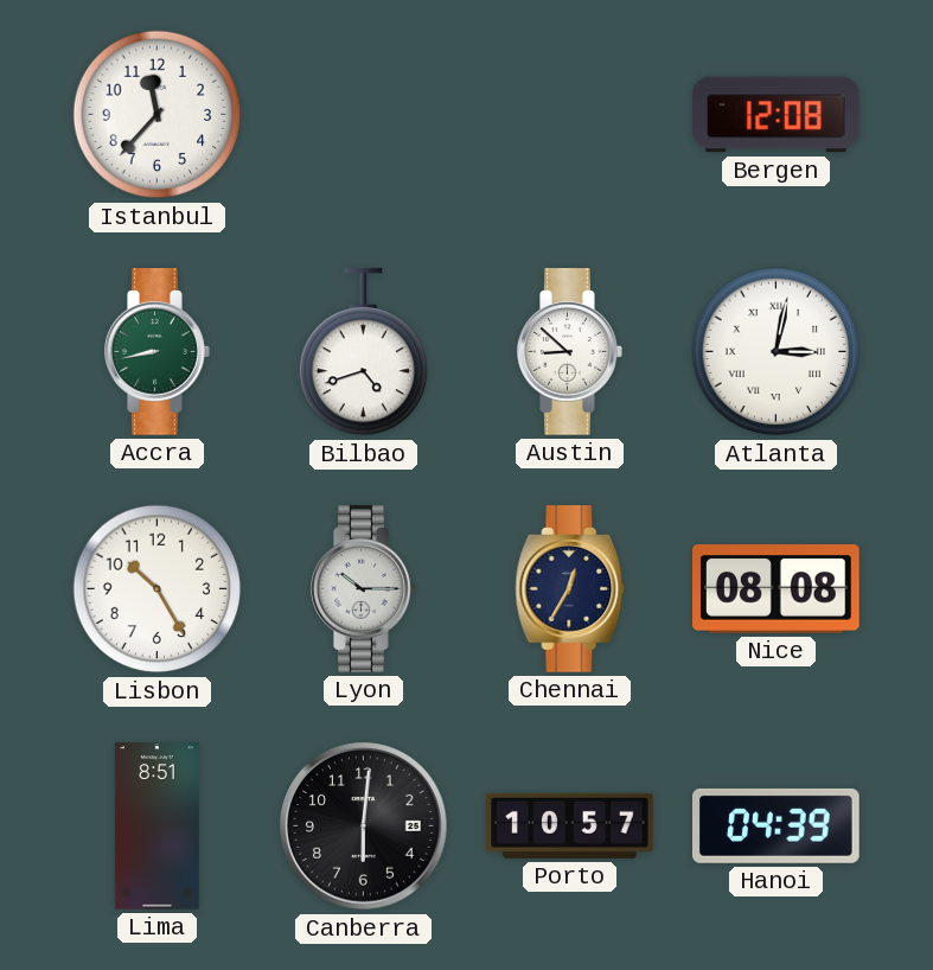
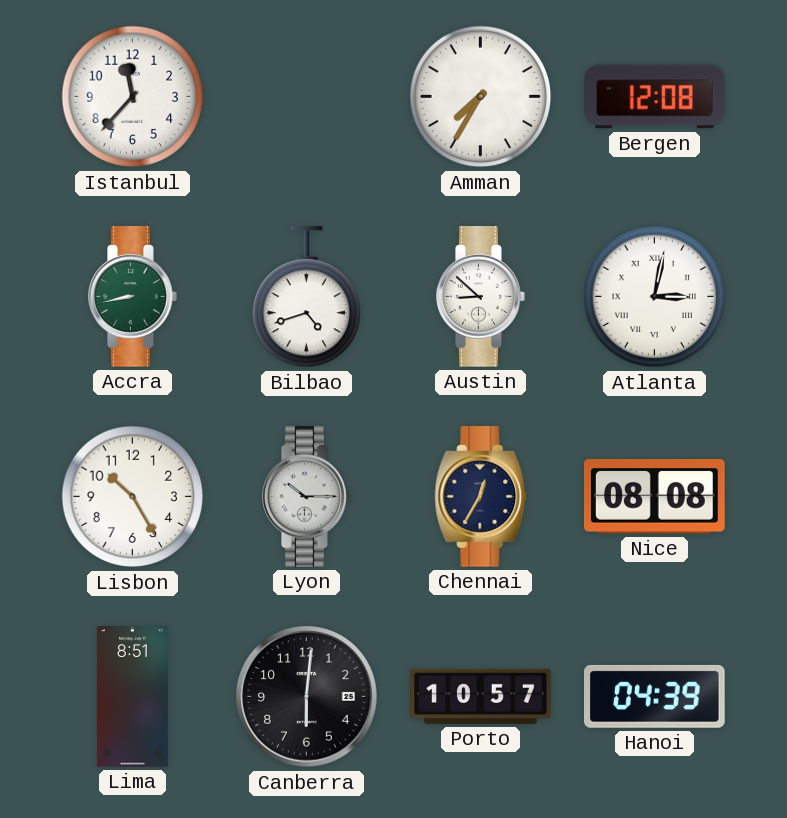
Amman: none -> 7:35 (481, 97)
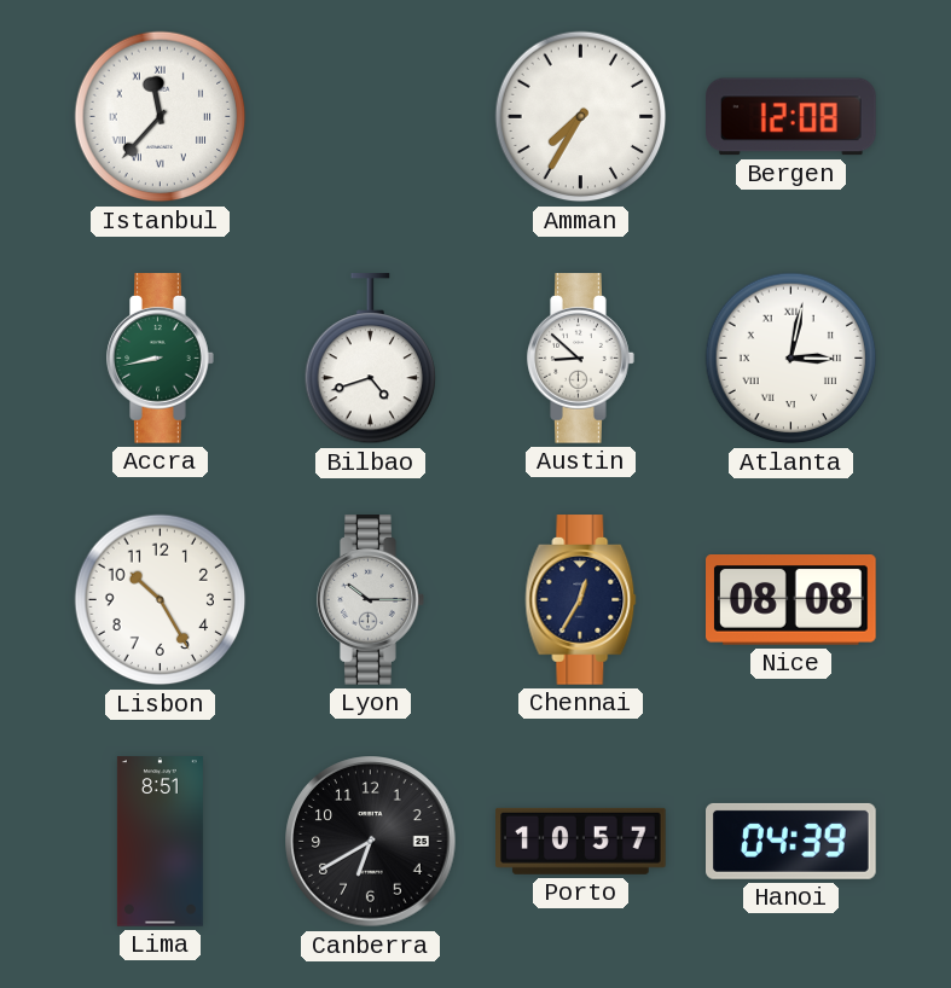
Istanbul numerals: Arabic -> Roman (161, 117)
Canberra: 6:01 -> 6:40 (371, 842)
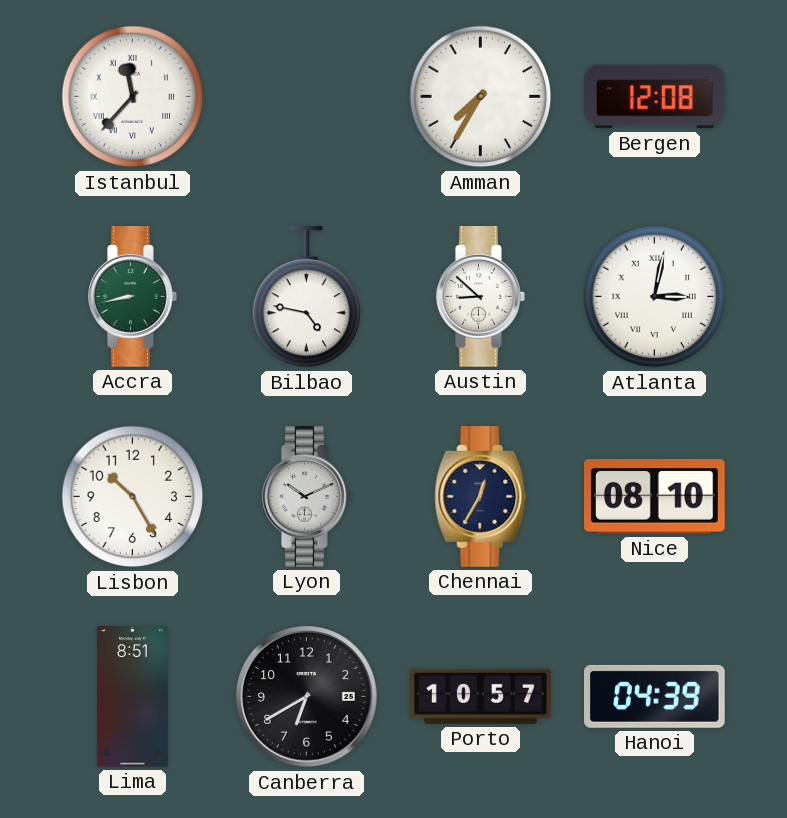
Bilbao: 4:42 -> 4:47 (306, 297)
Lyon: 10:15 -> 10:11 (307, 497)
Nice: 08:08 -> 08:10 (655, 497)
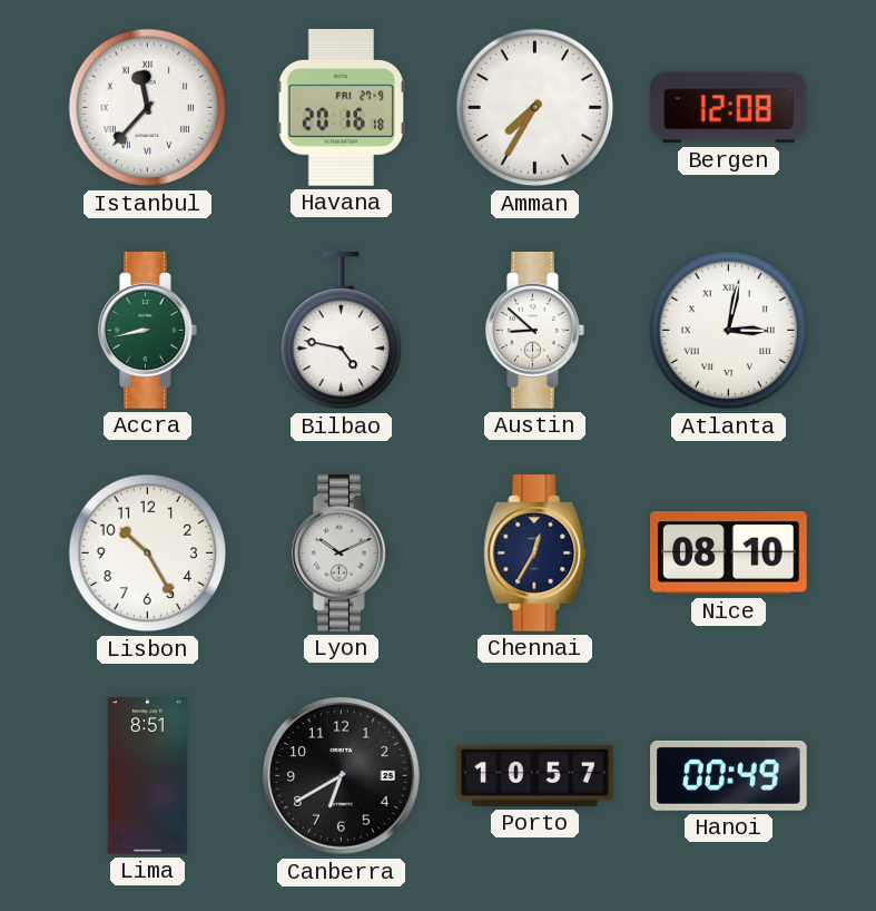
Havana: none -> 20:16 (341, 108)
Hanoi: 04:39 -> 00:49 (729, 775)
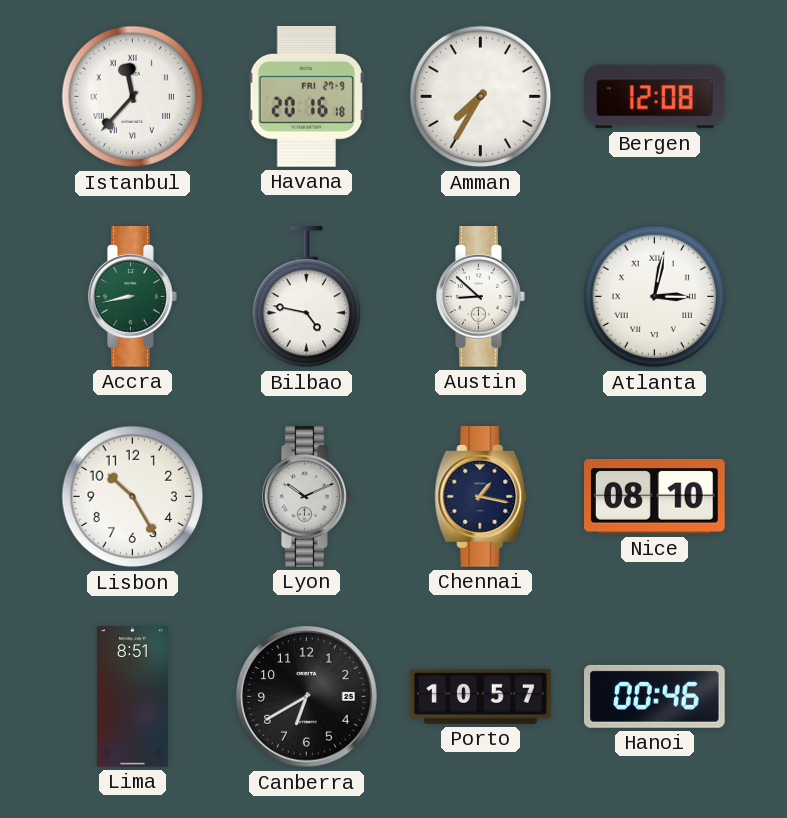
Chennai: 12:35 -> 1:17 (481, 497)
Hanoi: 00:49 -> 00:46 (655, 696)
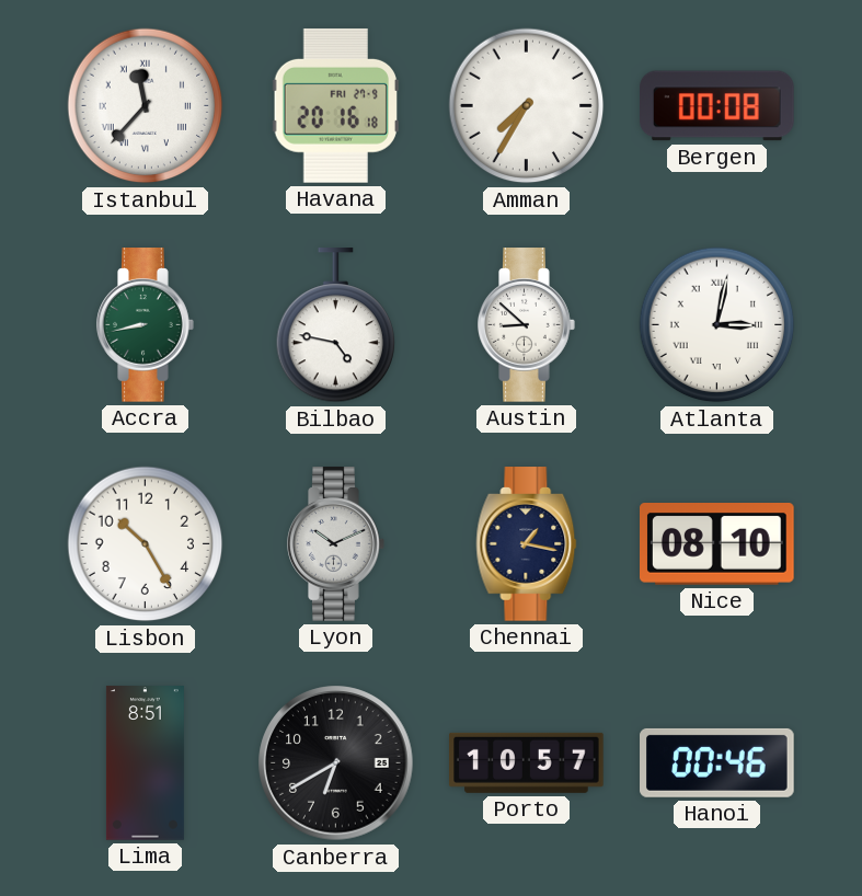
Bergen: 12:08 -> 00:08 (717, 106)
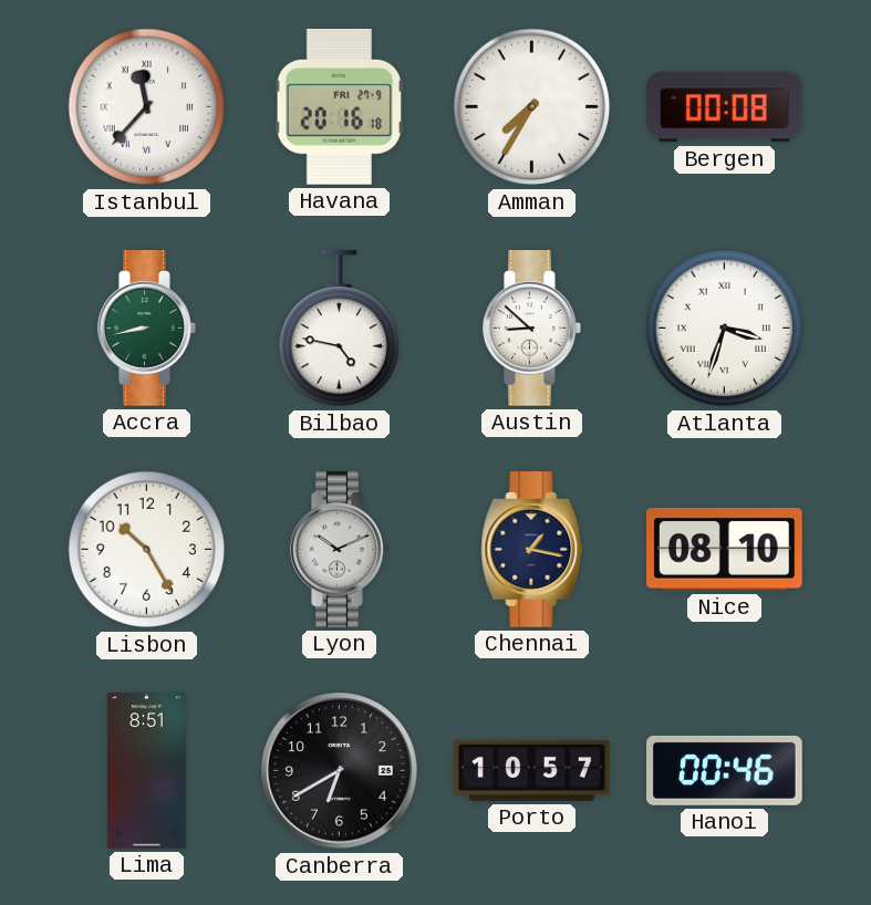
Atlanta: 3:02 -> 3:33 (725, 329)
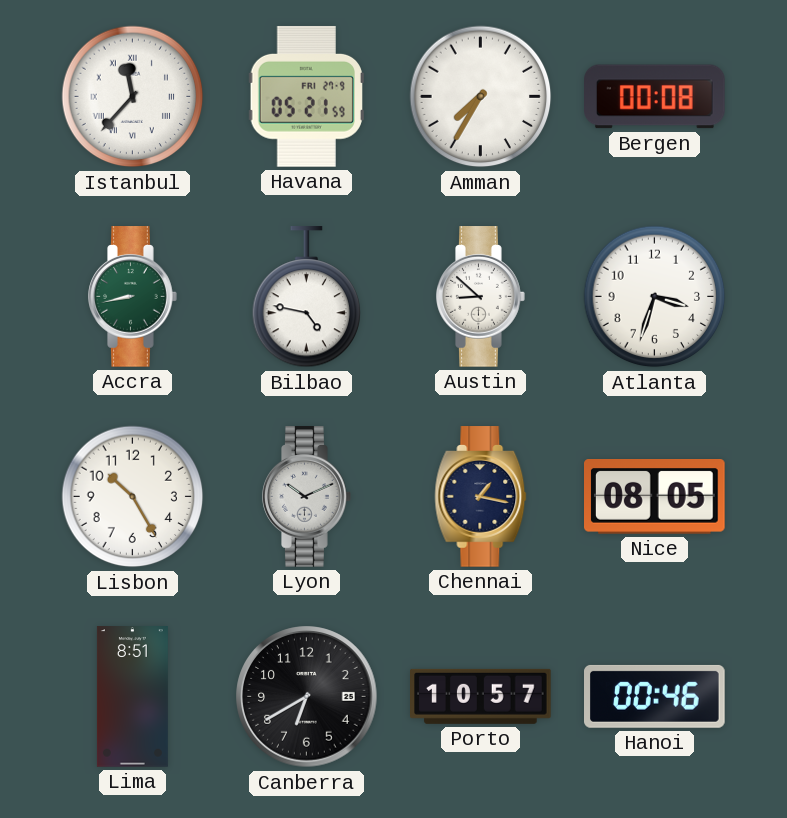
Havana: 20:16 -> 05:21 (306, 97)
Atlanta numerals: Roman -> Arabic (655, 297)
Nice: 08:10 -> 08:05 (655, 497)
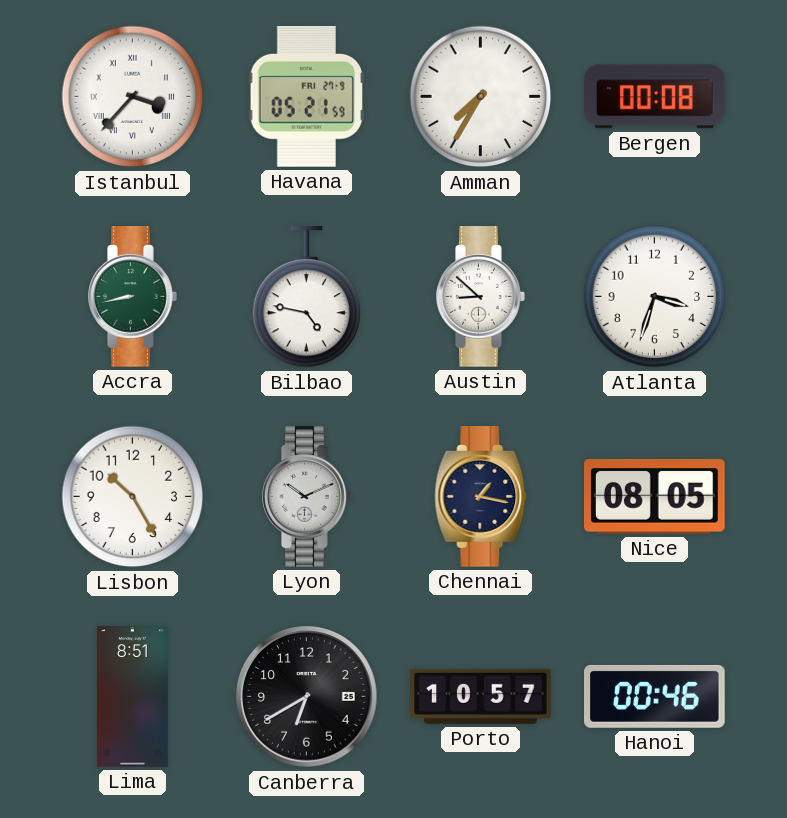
Istanbul: 11:37 -> 3:37 (133, 97)
